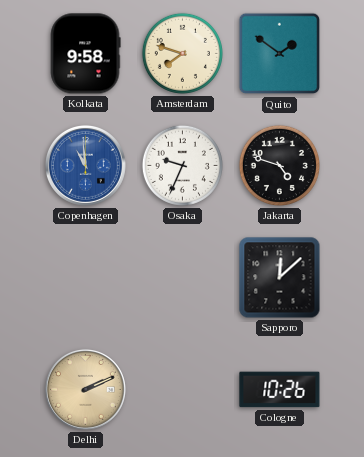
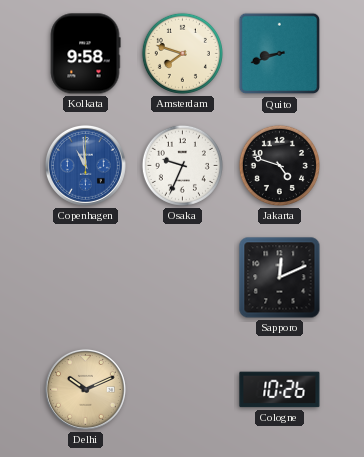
Quito: 1:51 -> 8:42 (280, 54)
Sapporo: 12:08 -> 12:11 (280, 278)
Delhi: 2:11 -> 10:11 (85, 389)
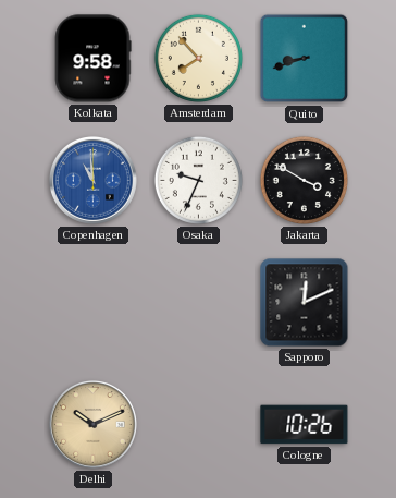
Amsterdam: 7:48 -> 7:53 (198, 58)
Jakarta: 4:48 -> 3:50 (304, 180)
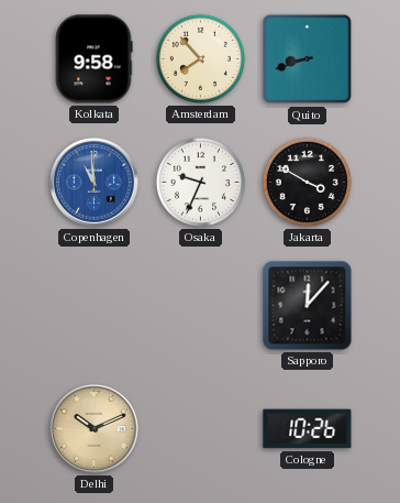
Sapporo: 12:11 -> 12:07 (308, 306)
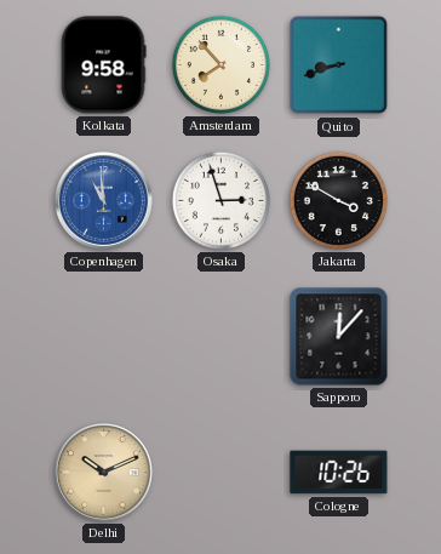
Osaka: 9:34 -> 2:57 (220, 200)
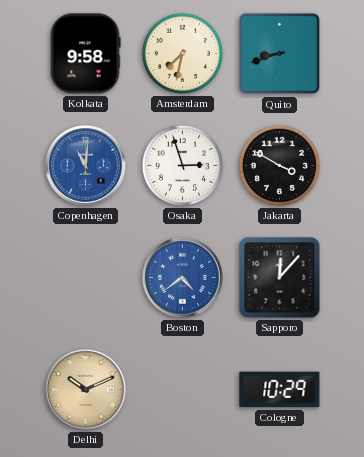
Amsterdam: 7:53 -> 7:32 (182, 53)
Copenhagen: 10:59 -> 11:01 (85, 165)
Boston: none -> 4:39 (182, 277)
Cologne: 10:26 -> 10:29 (280, 390)
